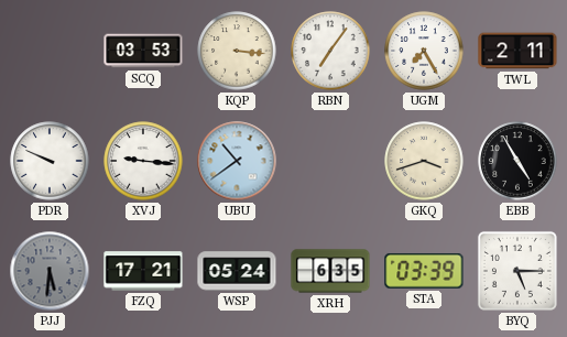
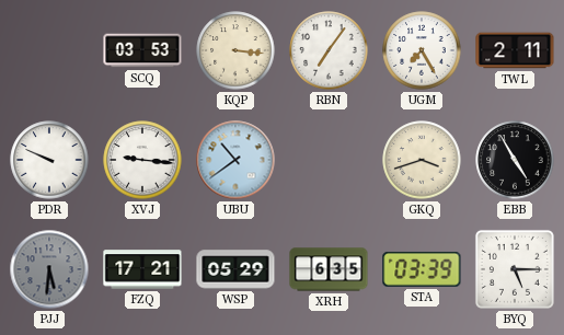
WSP: 05:24 -> 05:29 (235, 269)
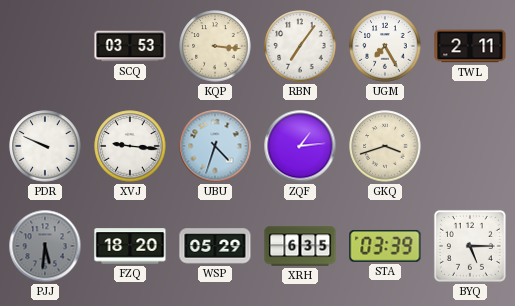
UBU: 10:39 -> 4:33 (215, 146)
ZQF: none -> 1:14 (300, 146)
EBB: 4:55 -> none (515, 160)
FZQ: 17:21 -> 18:20 (130, 246)
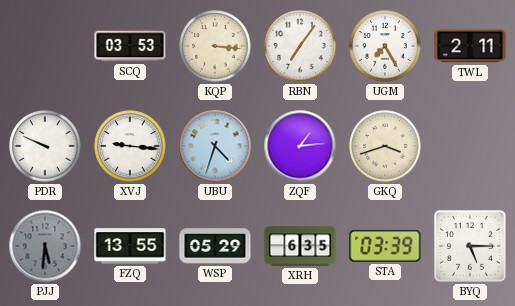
FZQ: 18:20 -> 13:55 (130, 246)
